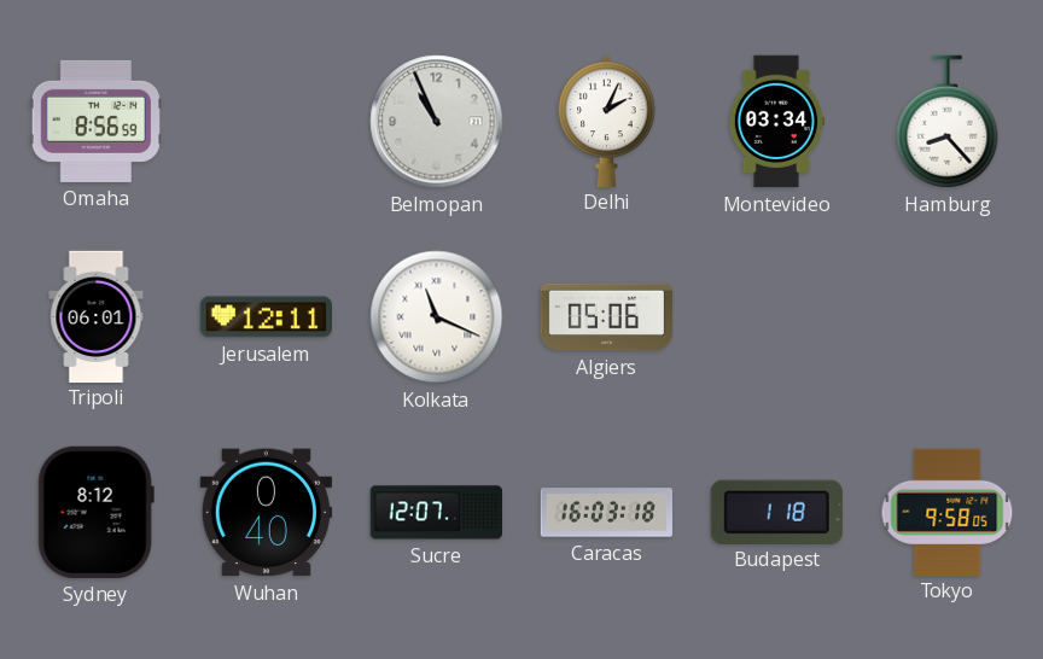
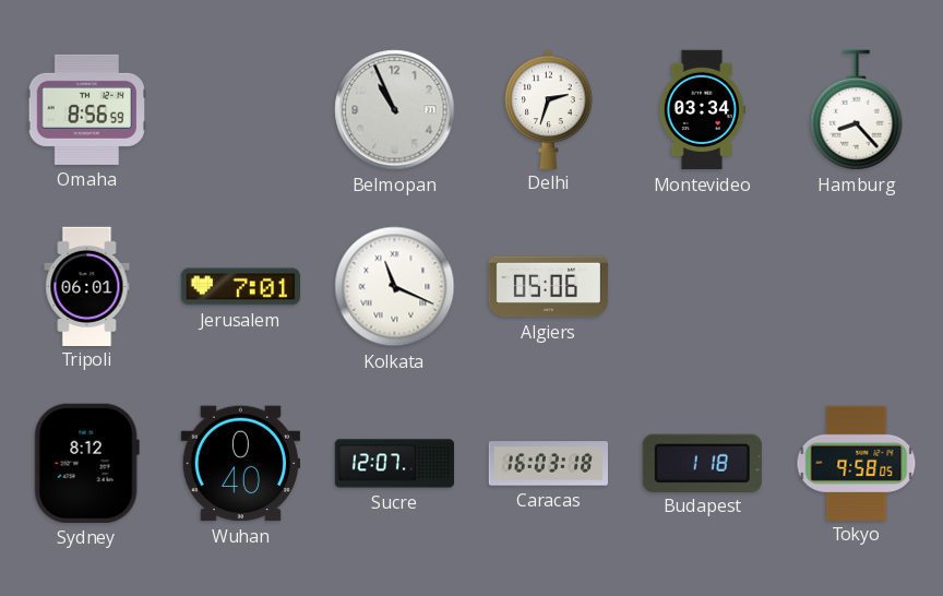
Delhi: 2:04 -> 2:33 (549, 109)
Jerusalem: 12:11 -> 7:01 (240, 287)
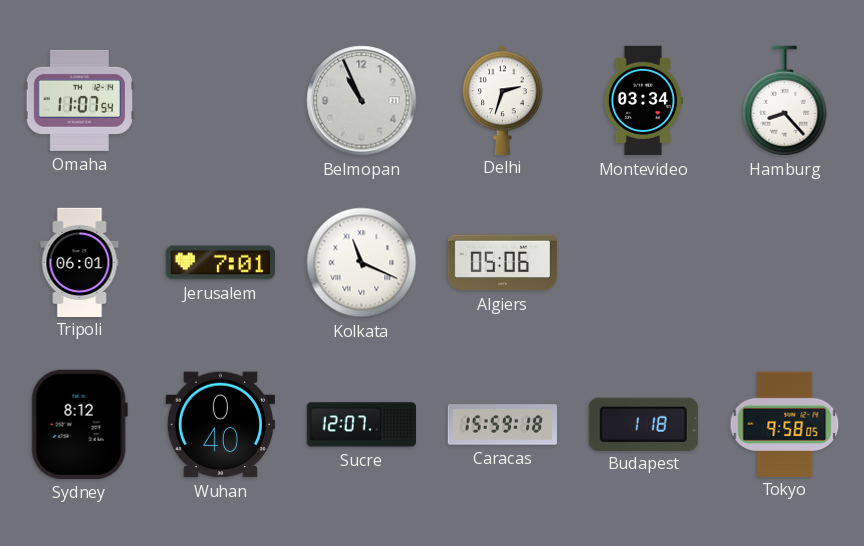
Omaha: 8:56 -> 11:07 (79, 100)
Caracas: 16:03 -> 15:59 (502, 425)
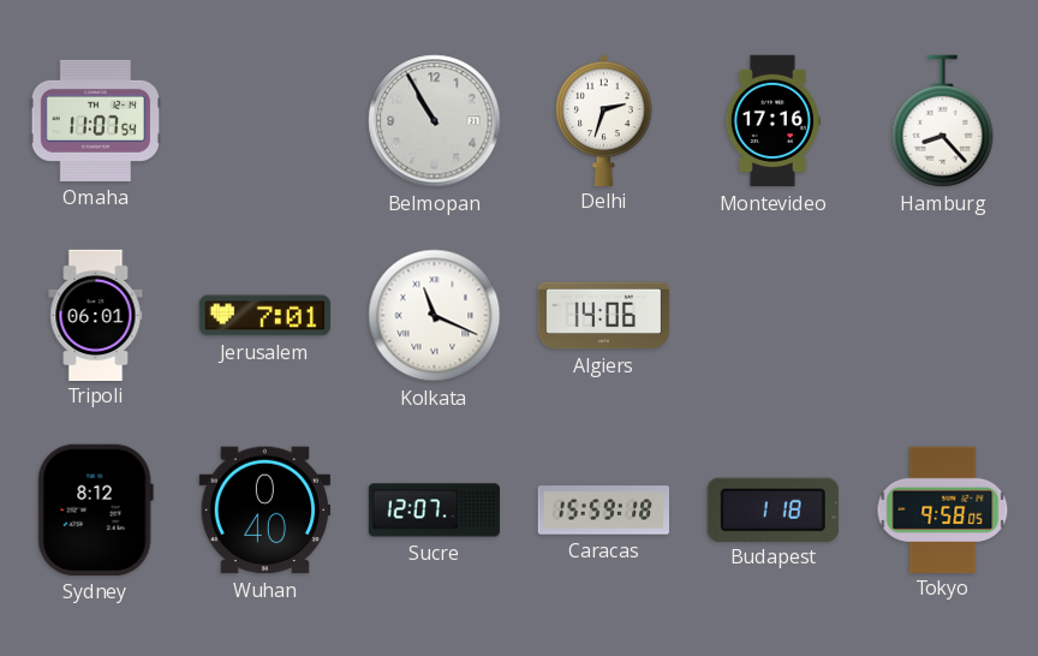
Belmopan: 10:56 -> 10:55 (435, 121)
Montevideo: 03:34 -> 17:16 (772, 121)
Algiers: 05:06 -> 14:06 (604, 316)
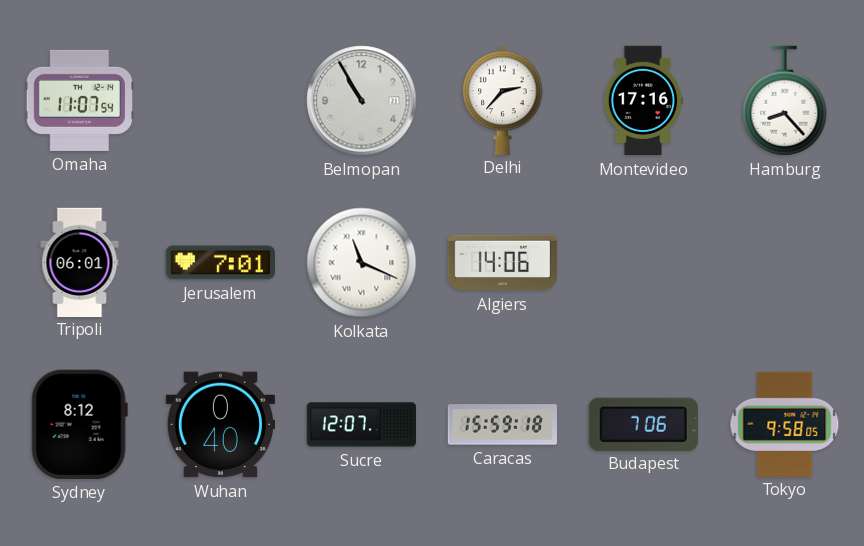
Delhi: 2:33 -> 2:37 (503, 100)
Budapest: 1:18 -> 7:06 (643, 424)
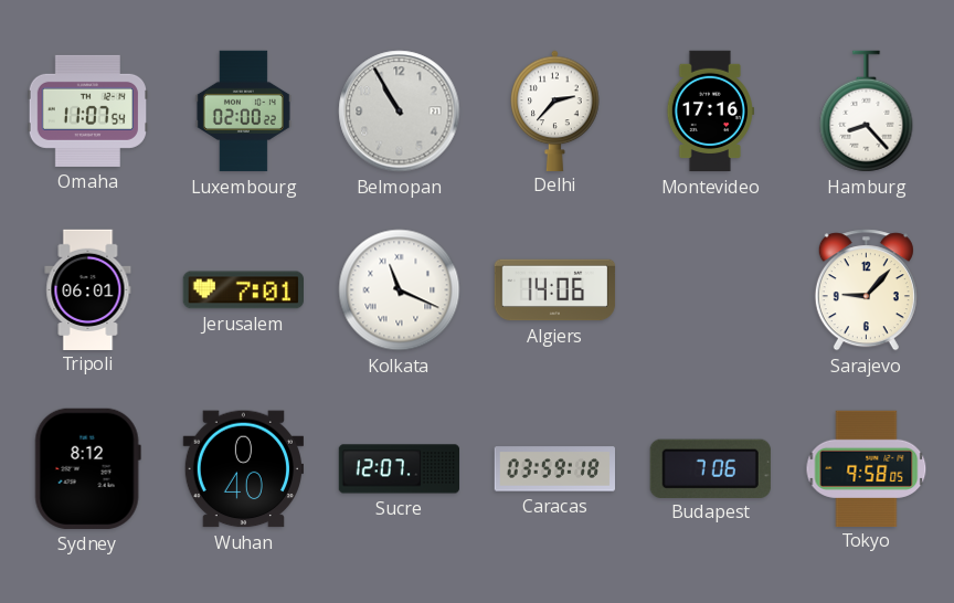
Luxembourg: none -> 02:00 (243, 112)
Sarajevo: none -> 9:07 (866, 290)
Caracas: 15:59 -> 03:59 (554, 469)
